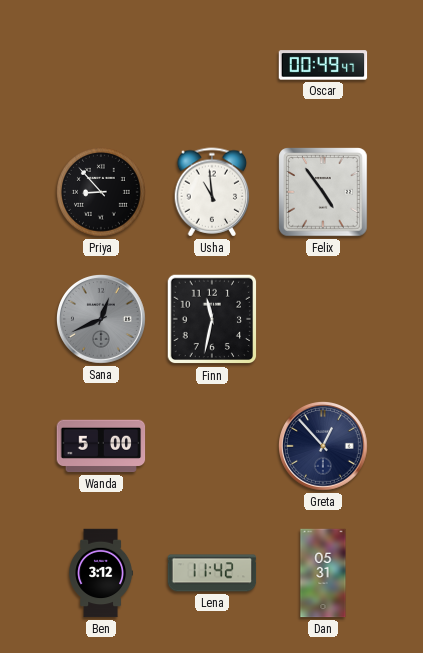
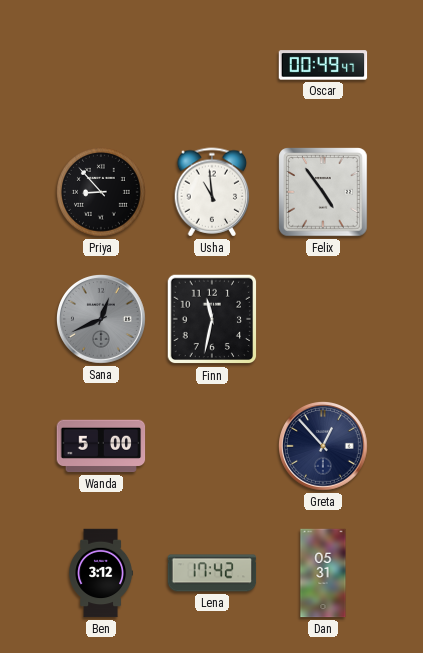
Lena: 11:42 -> 17:42 (212, 573)
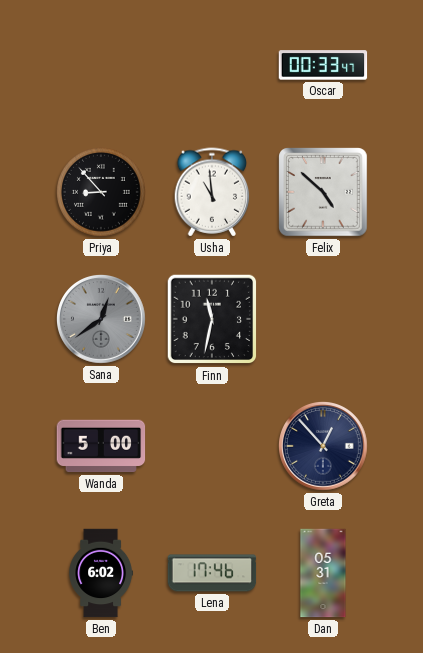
Oscar: 00:49 -> 00:33 (323, 65)
Felix: 4:54 -> 4:52 (323, 192)
Sana: 12:41 -> 12:39 (102, 320)
Ben: 3:12 -> 6:02 (101, 573)
Lena: 17:42 -> 17:46 (212, 573)
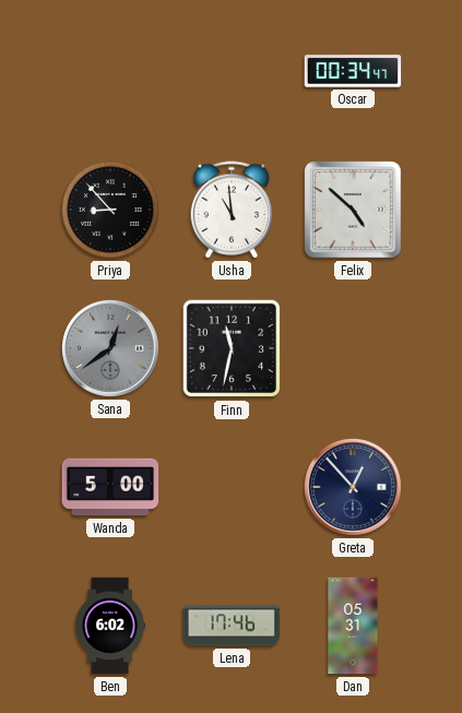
Oscar: 00:33 -> 00:34 (353, 71)
